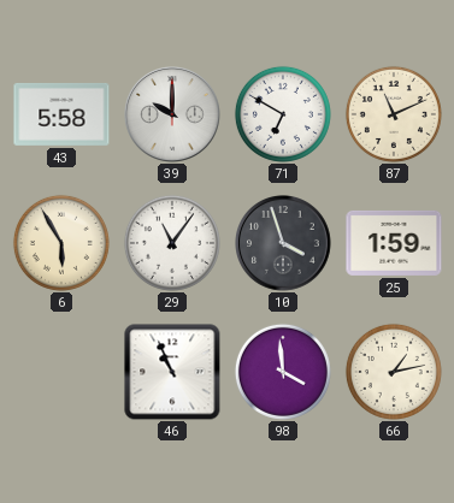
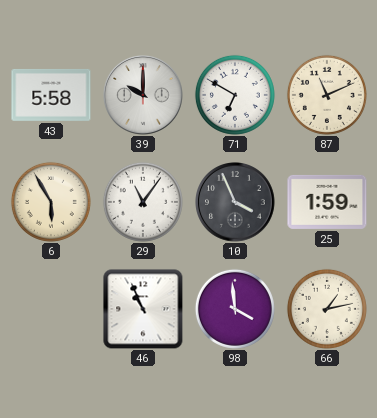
10: 3:57 -> 3:56 (235, 202)
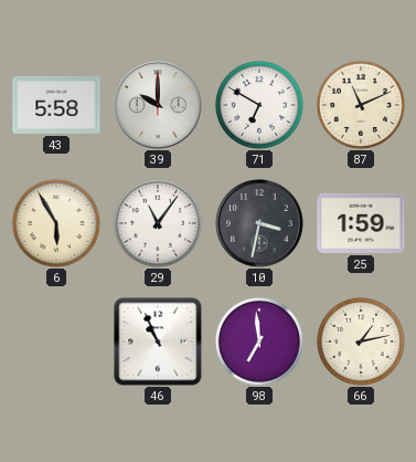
10: 3:56 -> 3:32 (259, 223)
98: 3:59 -> 6:59 (259, 342)
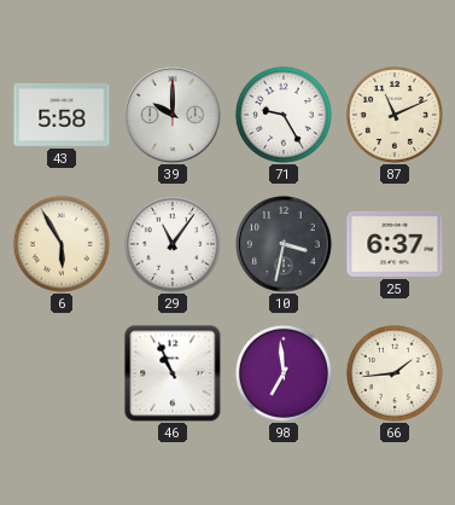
71: 6:50 -> 9:25 (284, 115)
25: 1:59 -> 6:37 (395, 244)
66: 1:13 -> 1:44 (395, 373)
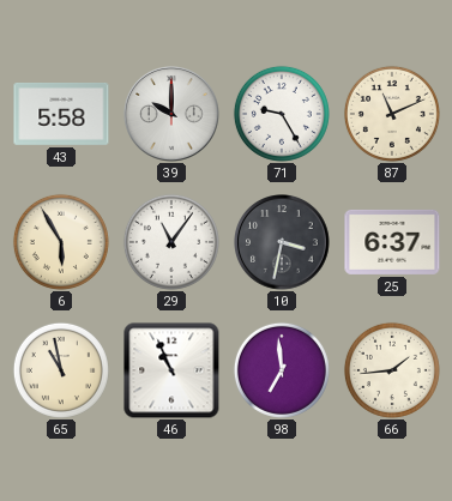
65: none -> 10:58 (61, 370)
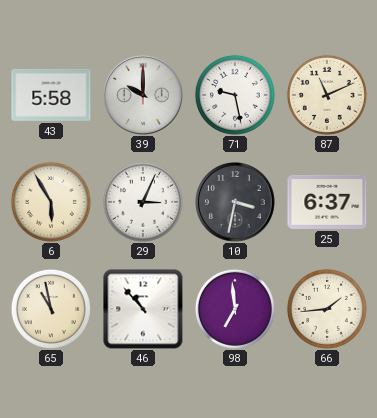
71: 9:25 -> 9:28 (235, 95)
29: 11:06 -> 3:04 (143, 202)
46: 10:56 -> 10:53 (143, 309)
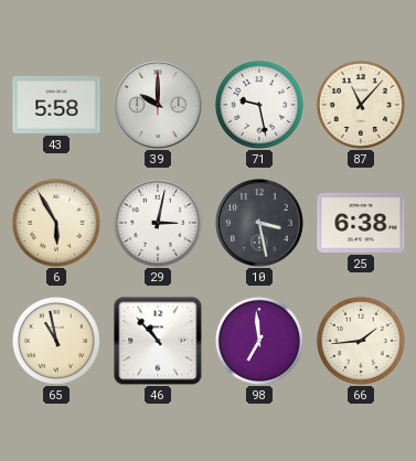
87: 11:11 -> 11:07 (361, 105)
29: 3:04 -> 3:02 (158, 223)
10: 3:32 -> 3:28 (259, 223)
25: 6:37 -> 6:38 (361, 223)
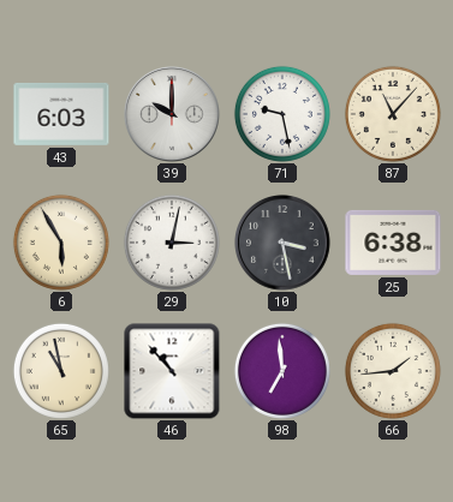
43: 5:58 -> 6:03 (61, 114)
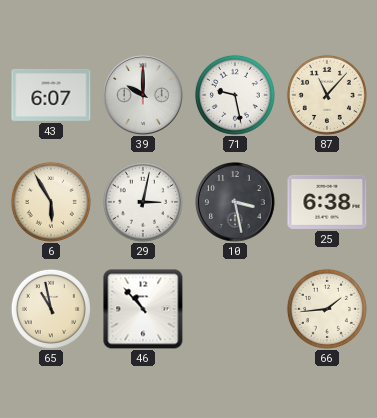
43: 6:03 -> 6:07 (51, 95)
98: 6:59 -> none (282, 371)
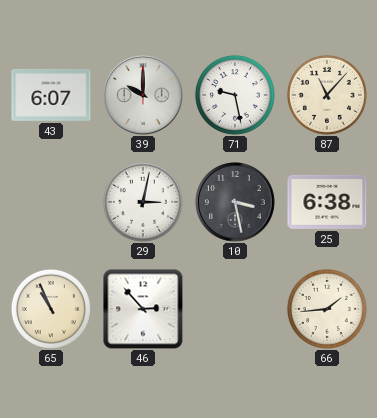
6: 5:55 -> none (51, 202)
65: 10:58 -> 10:56 (51, 309)
46: 10:53 -> 2:53 (143, 309)
